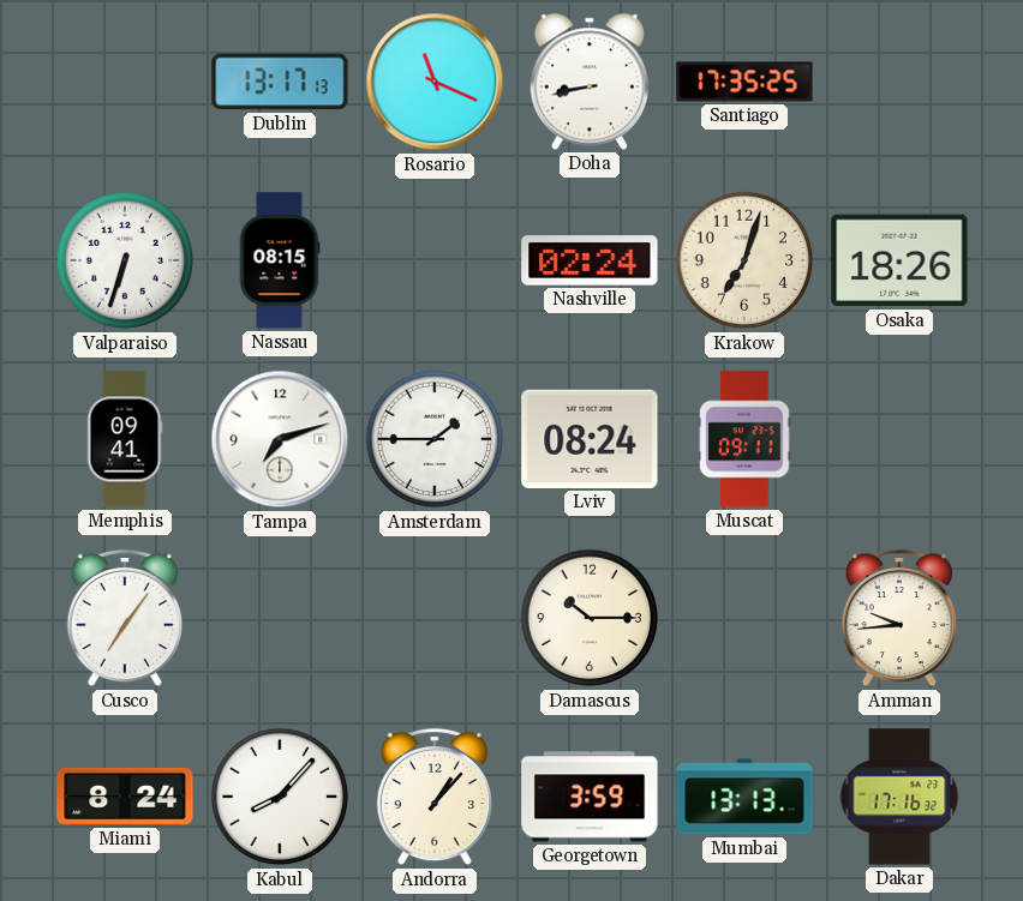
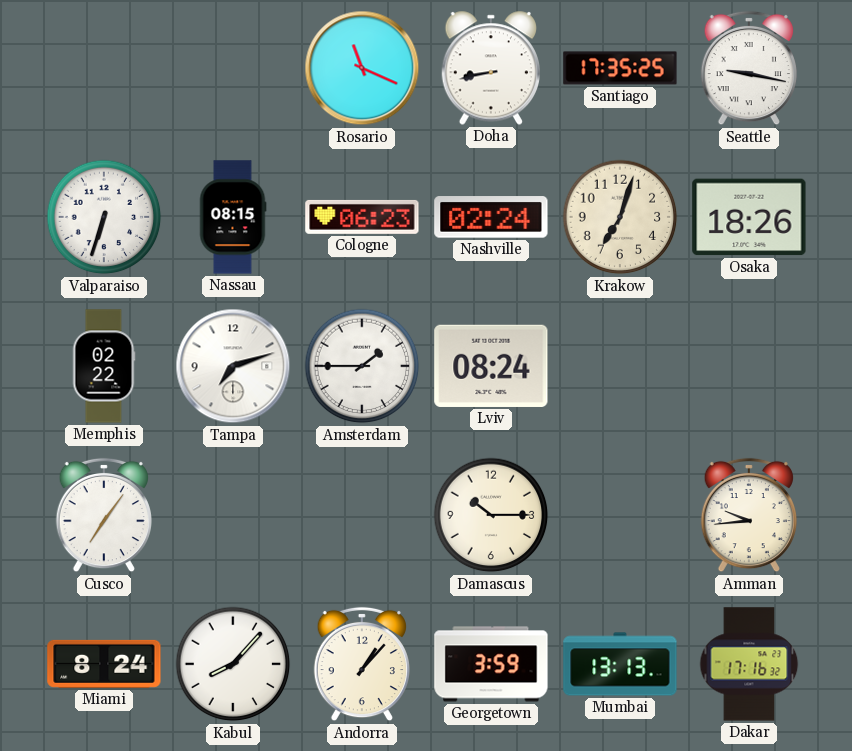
Dublin: 13:17 -> none (280, 82)
Seattle: none -> 9:17 (749, 68)
Cologne: none -> 06:23 (362, 217)
Memphis: 09:41 -> 02:22 (104, 366)
Muscat: 09:11 -> none (744, 439)
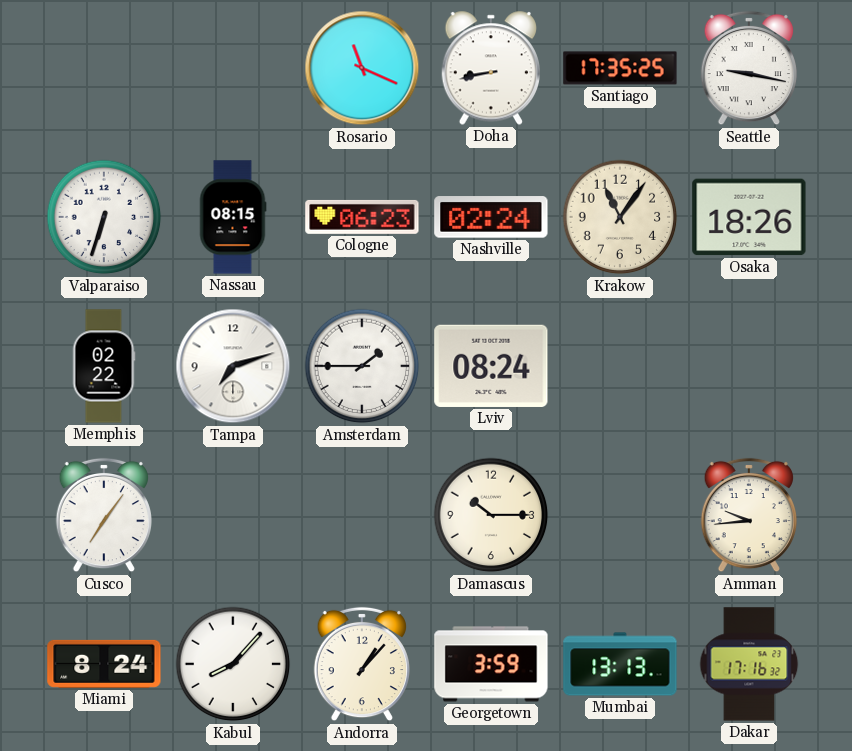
Krakow: 7:03 -> 11:06 (620, 217)
